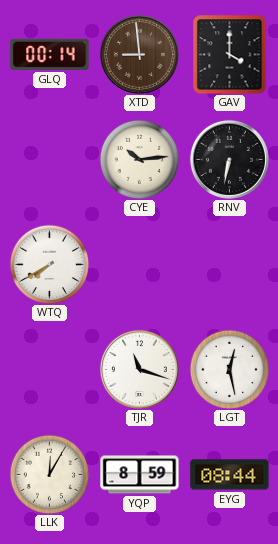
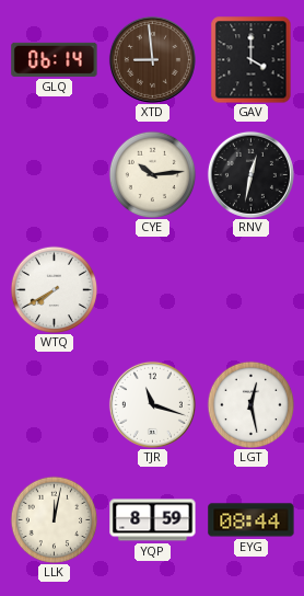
GLQ: 00:14 -> 06:14 (55, 59)
RNV: 6:32 -> 12:32 (250, 174)
LLK: 12:05 -> 12:02 (54, 519)
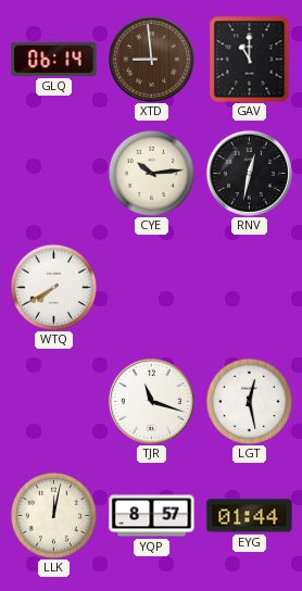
GAV: 4:00 -> 11:00 (250, 60)
YQP: 8:59 -> 8:57 (152, 516)
EYG: 08:44 -> 01:44 (250, 516)
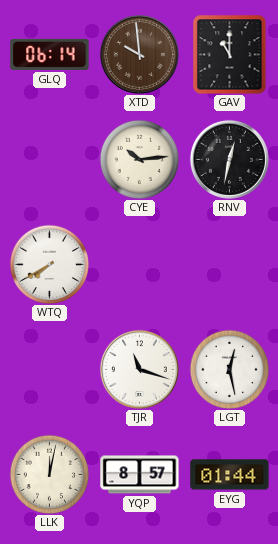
XTD: 8:59 -> 9:59 (139, 54)
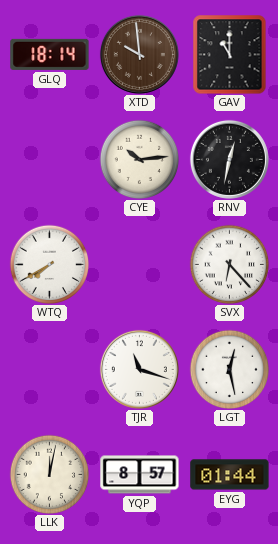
GLQ: 06:14 -> 18:14 (50, 54)
SVX: none -> 6:23 (229, 264)
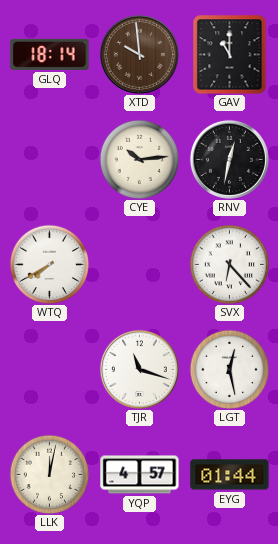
YQP: 8:57 -> 4:57 (140, 475)
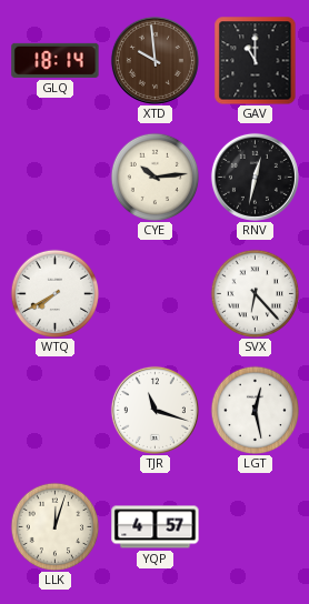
LLK: 12:02 -> 12:03 (54, 526)
EYG: 01:44 -> none (230, 475)
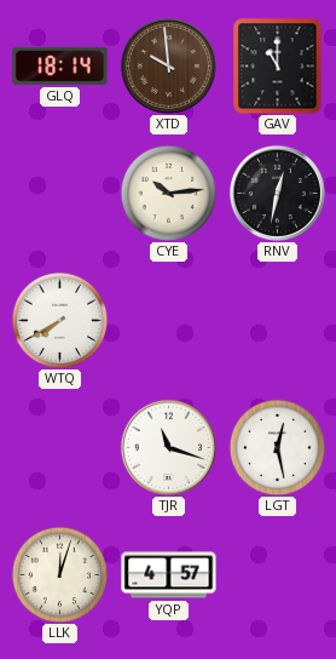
SVX: 6:23 -> none (255, 293)
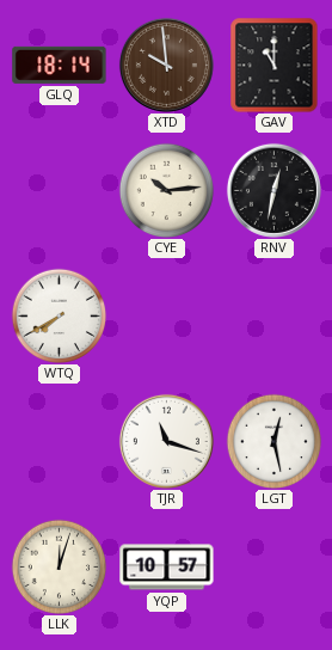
YQP: 4:57 -> 10:57 (167, 568)
